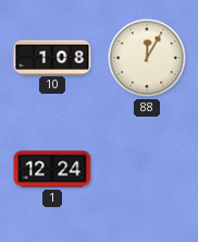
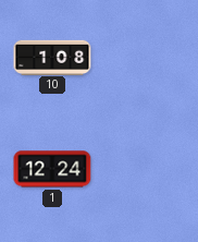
88: 12:05 -> none (147, 58)
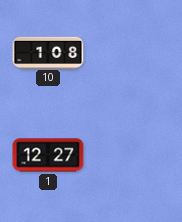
1: 12:24 -> 12:27 (48, 155)
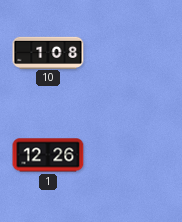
1: 12:27 -> 12:26 (48, 155)
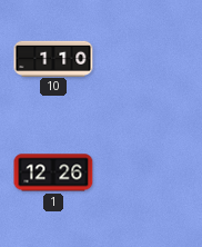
10: 1:08 -> 1:10 (53, 58)
